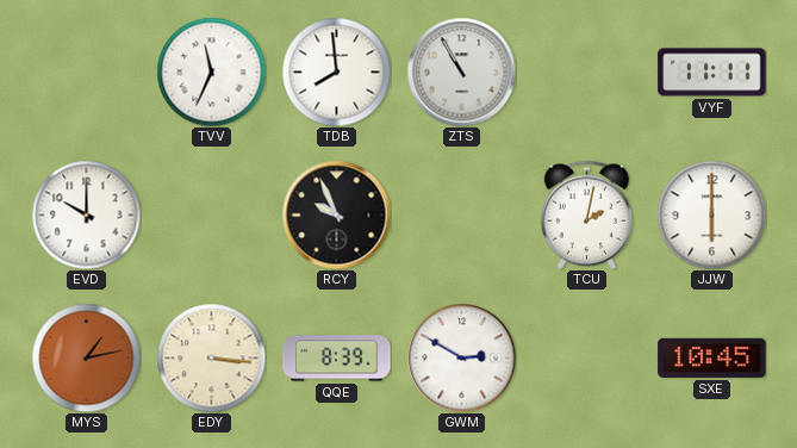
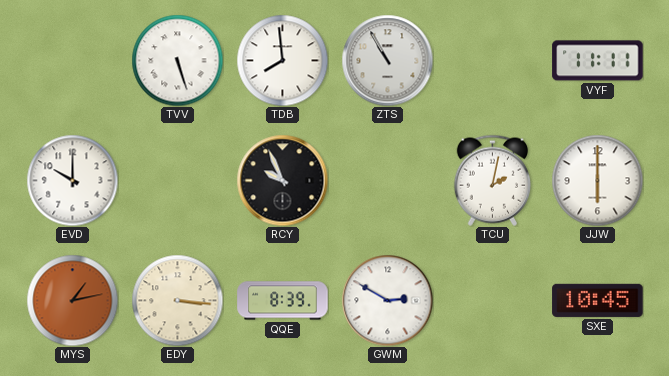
TVV: 11:34 -> 5:27 (177, 60)
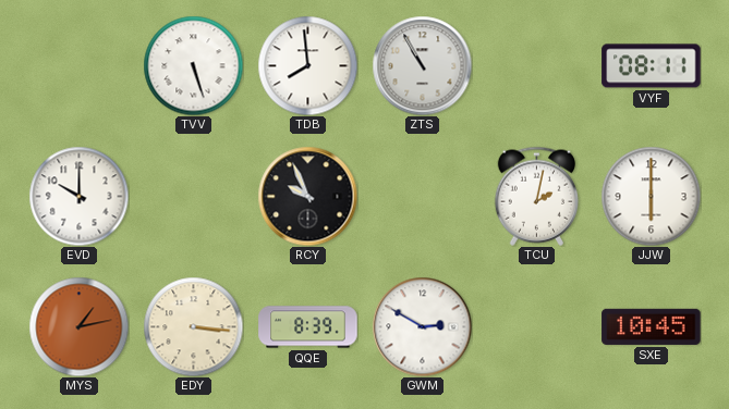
VYF: 11:11 -> 08:11 (652, 66)
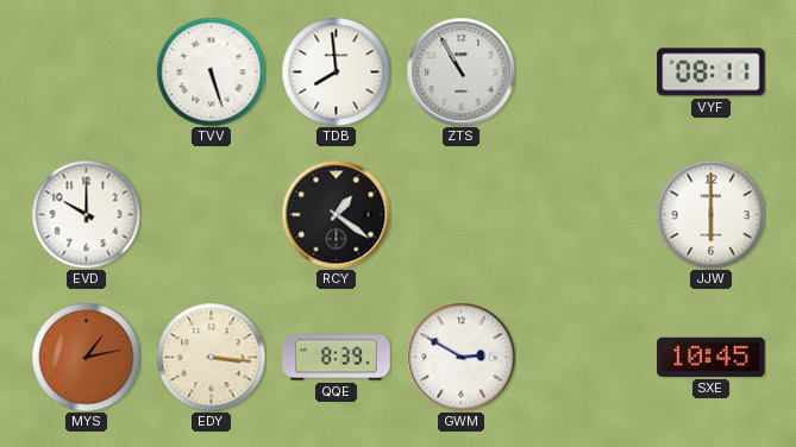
RCY: 9:56 -> 1:21 (336, 214)
TCU: 2:02 -> none (537, 196)
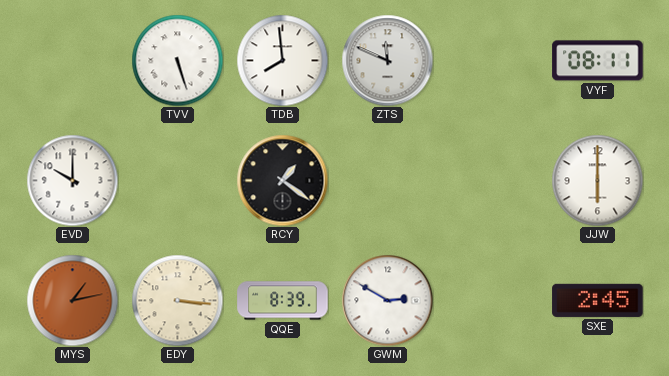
ZTS: 10:55 -> 11:49 (387, 60)
SXE: 10:45 -> 2:45 (598, 300)
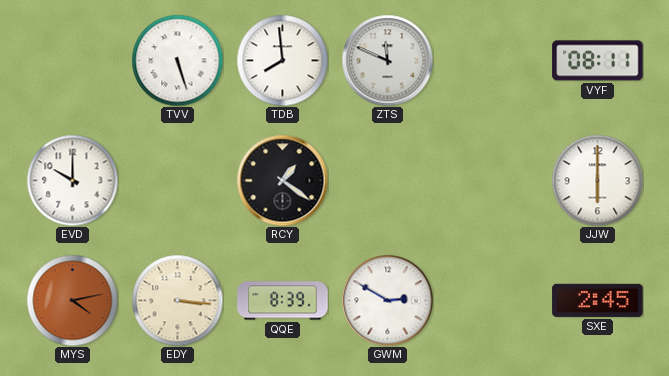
MYS: 1:13 -> 4:13 (72, 300)
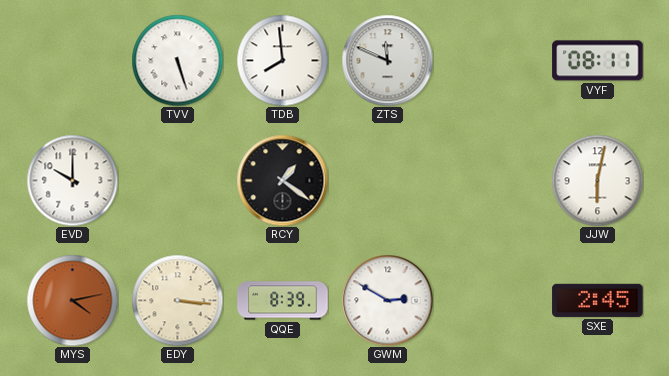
JJW: 6:00 -> 6:02 (597, 180)
